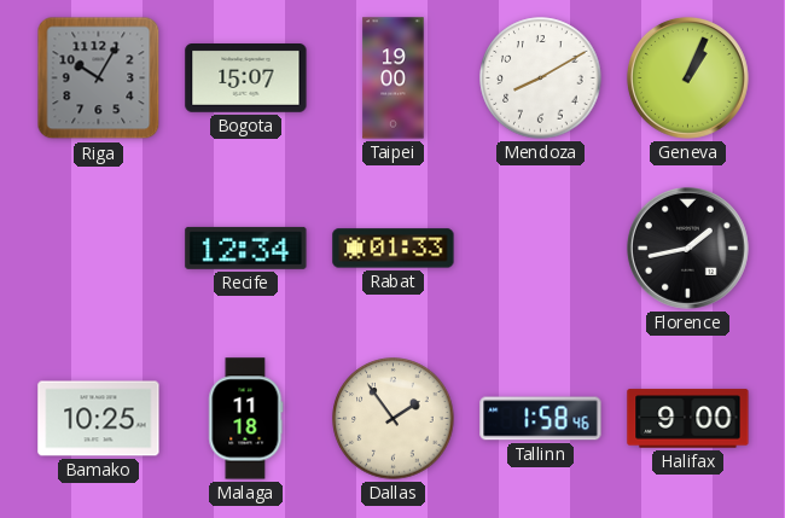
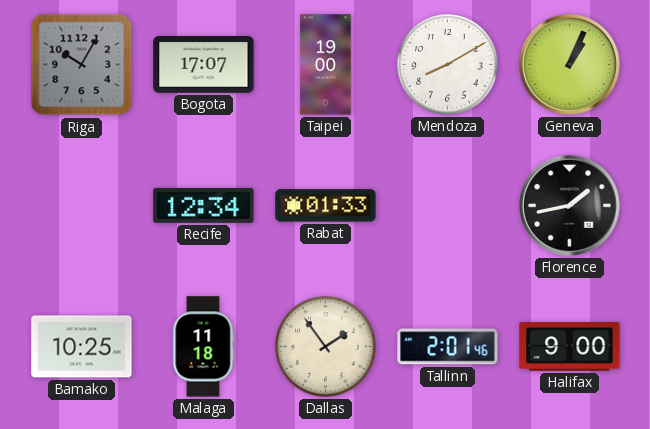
Bogota: 15:07 -> 17:07 (204, 65)
Tallinn: 1:58 -> 2:01 (448, 347)
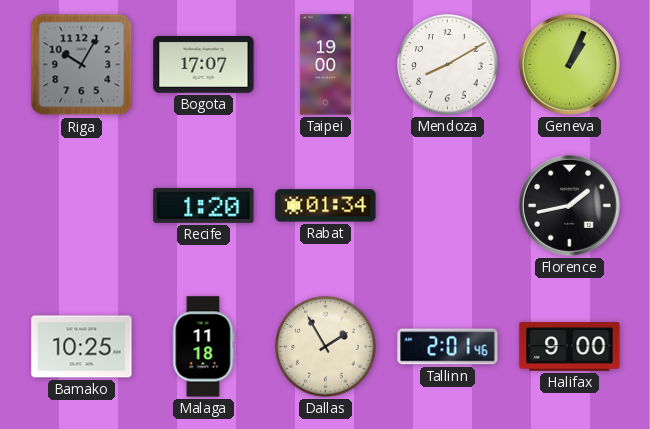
Recife: 12:34 -> 1:20 (204, 205)
Rabat: 01:33 -> 01:34 (326, 206)
Dallas: 1:54 -> 1:55 (326, 347)
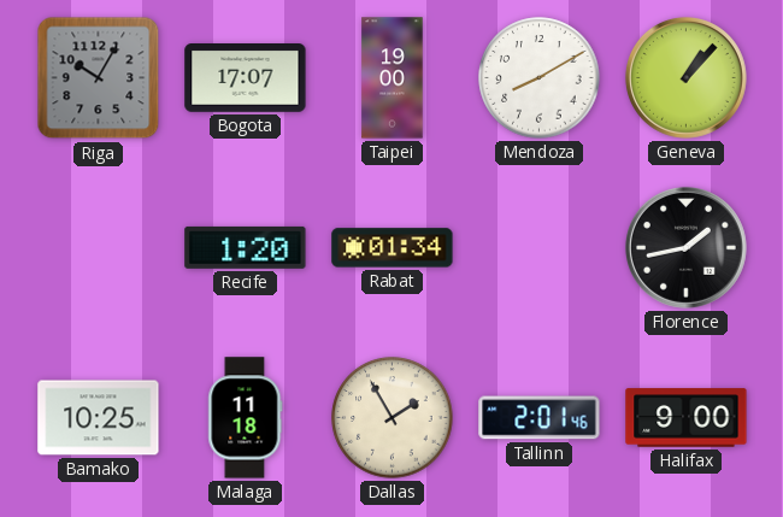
Geneva: 1:04 -> 1:07 (685, 77)
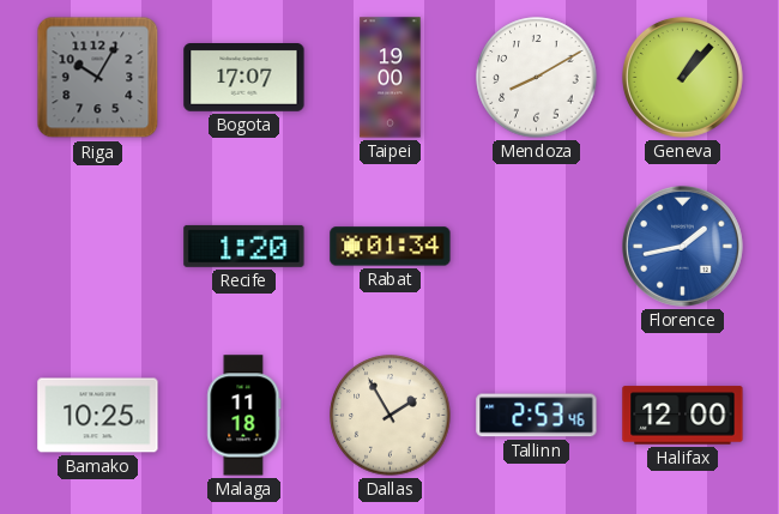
Florence dial: black -> blue (682, 246)
Tallinn: 2:01 -> 2:53 (537, 416)
Halifax: 9:00 -> 12:00 (683, 416)
